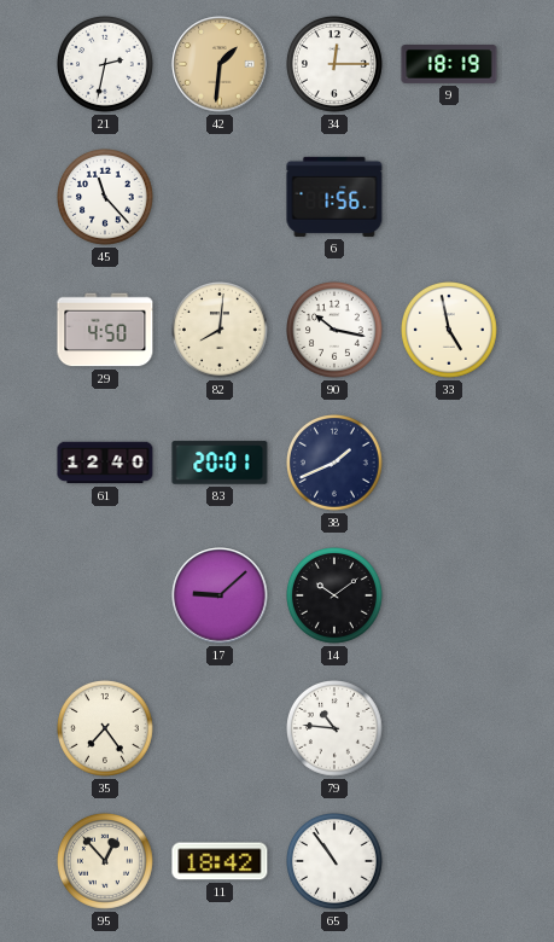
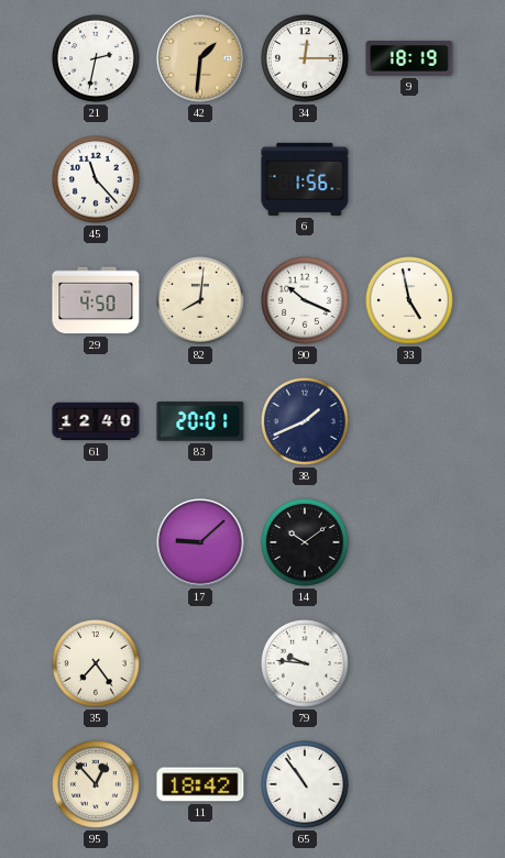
90: 10:17 -> 10:19 (306, 301)
79: 10:46 -> 9:46 (306, 664)
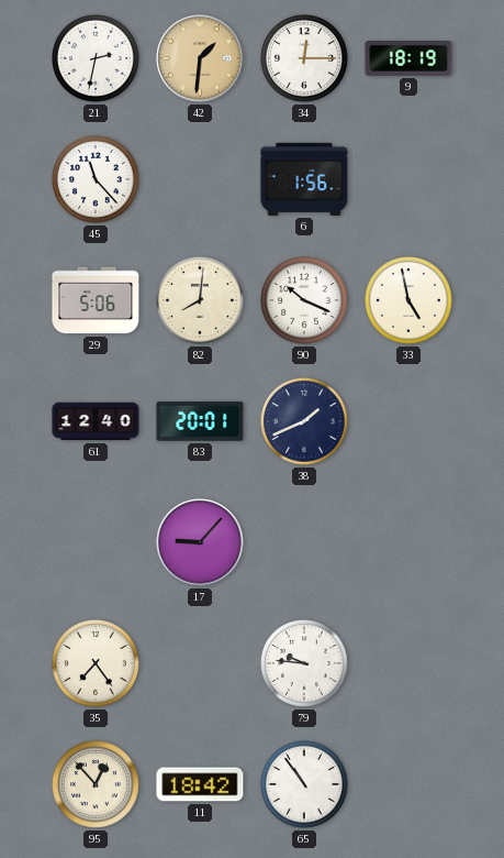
29: 4:50 -> 5:06 (96, 300)
17: 9:08 -> 9:07 (200, 542)
14: 10:09 -> none (306, 543)
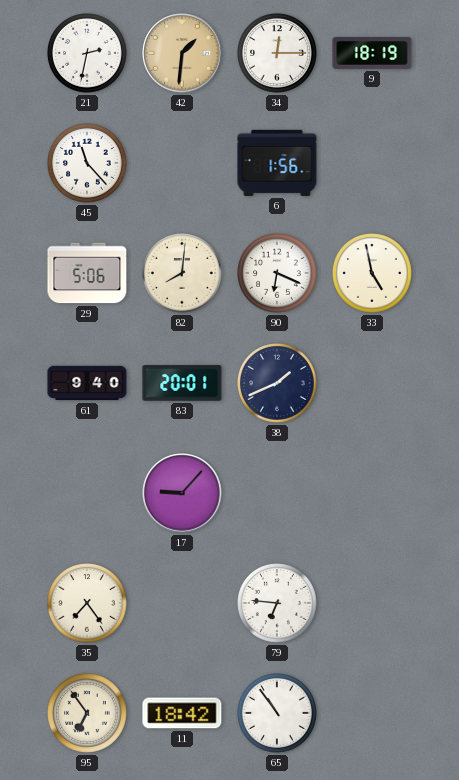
90: 10:19 -> 6:19 (278, 274)
61: 12:40 -> 9:40 (87, 383)
79: 9:46 -> 6:46 (278, 604)
95: 12:53 -> 6:54 (88, 714)
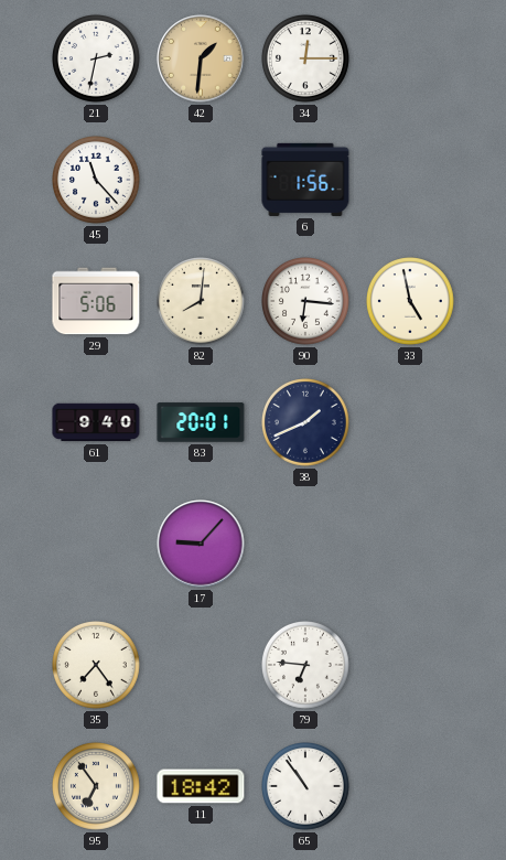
9: 18:19 -> none (372, 54)
90: 6:19 -> 6:16 (306, 302)
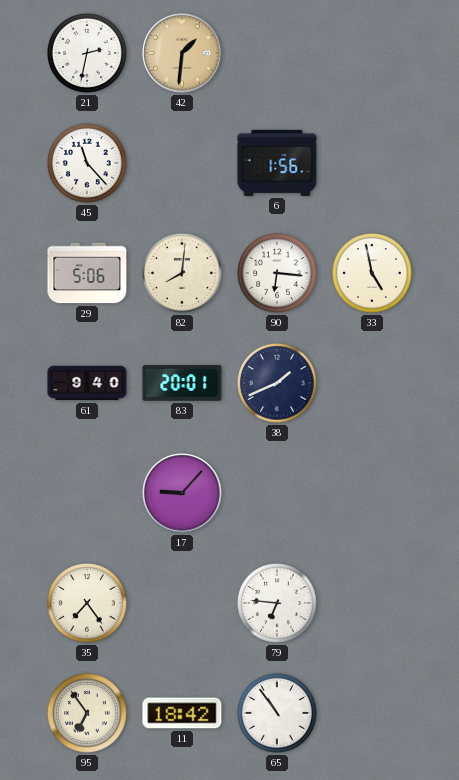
34: 12:15 -> none (306, 60)
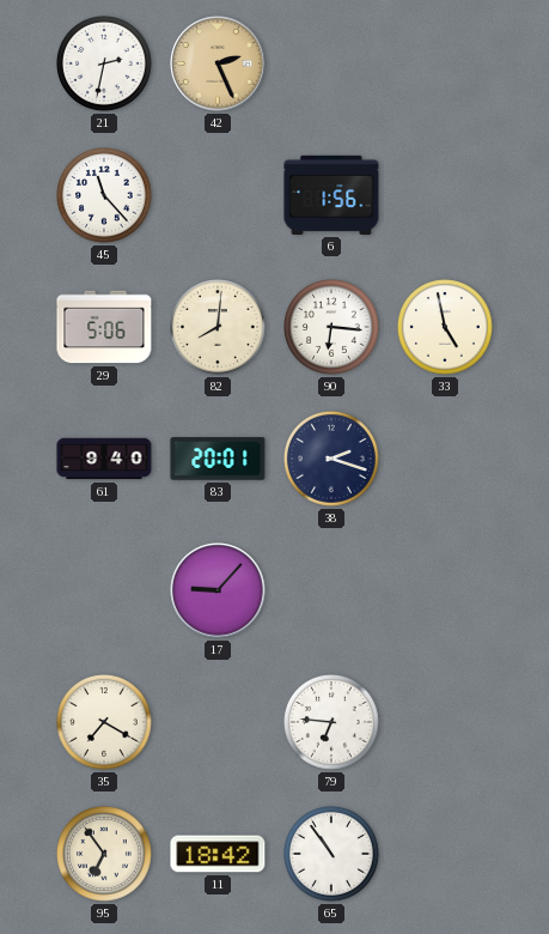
42: 1:31 -> 2:26 (218, 63)
38: 1:41 -> 2:18 (333, 460)
35: 7:24 -> 7:20 (105, 723)
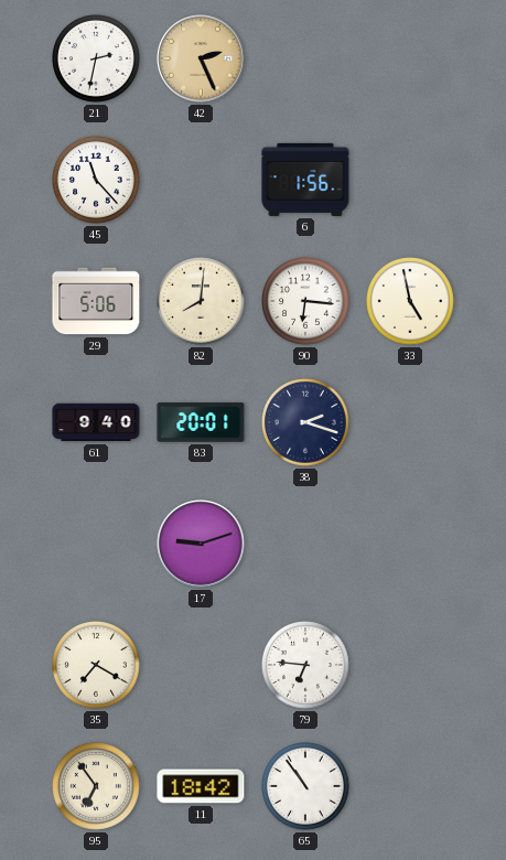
17: 9:07 -> 9:12 (201, 544)
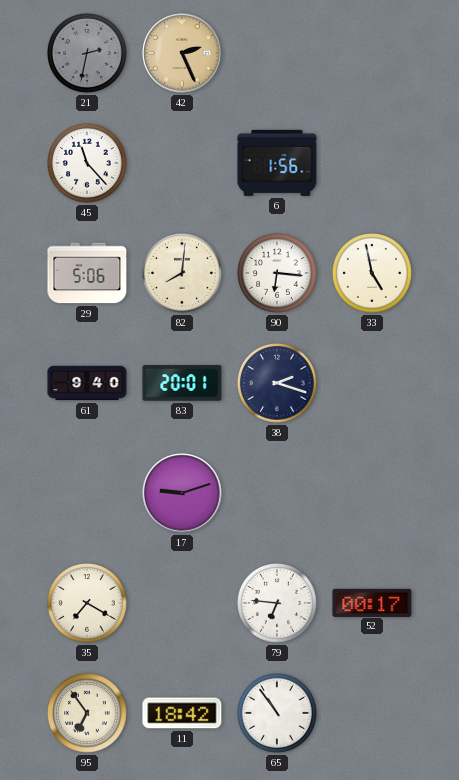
21 dial: white -> grey (88, 54)
52: none -> 00:17 (372, 602)
